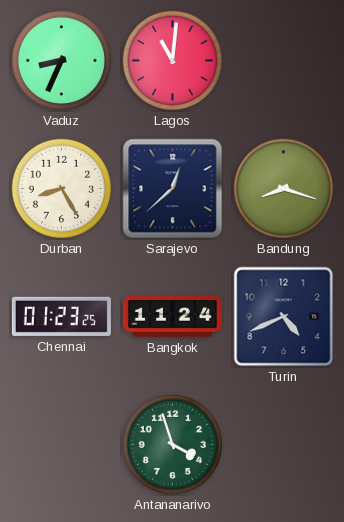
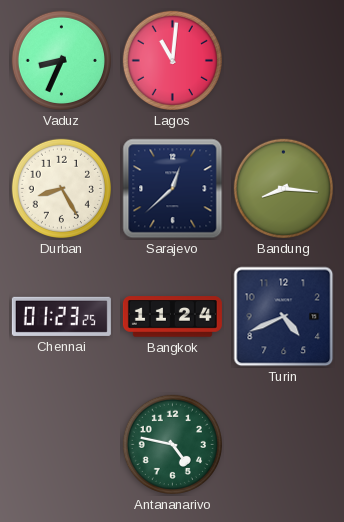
Bandung: 8:18 -> 8:16 (283, 188)
Antananarivo: 3:57 -> 4:47 (172, 444)
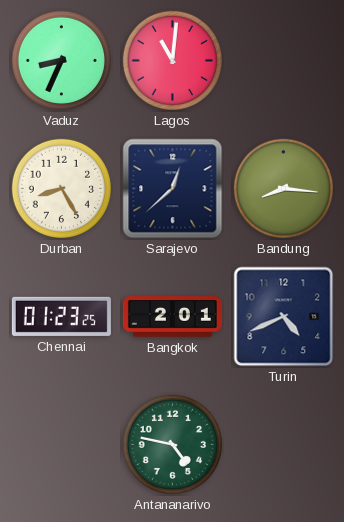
Bangkok: 11:24 -> 2:01 (172, 317)
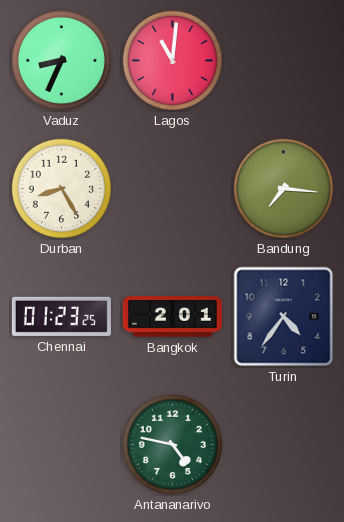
Sarajevo: 12:38 -> none (173, 189)
Bandung: 8:16 -> 7:16 (283, 188)
Turin: 4:41 -> 4:36 (284, 317)
